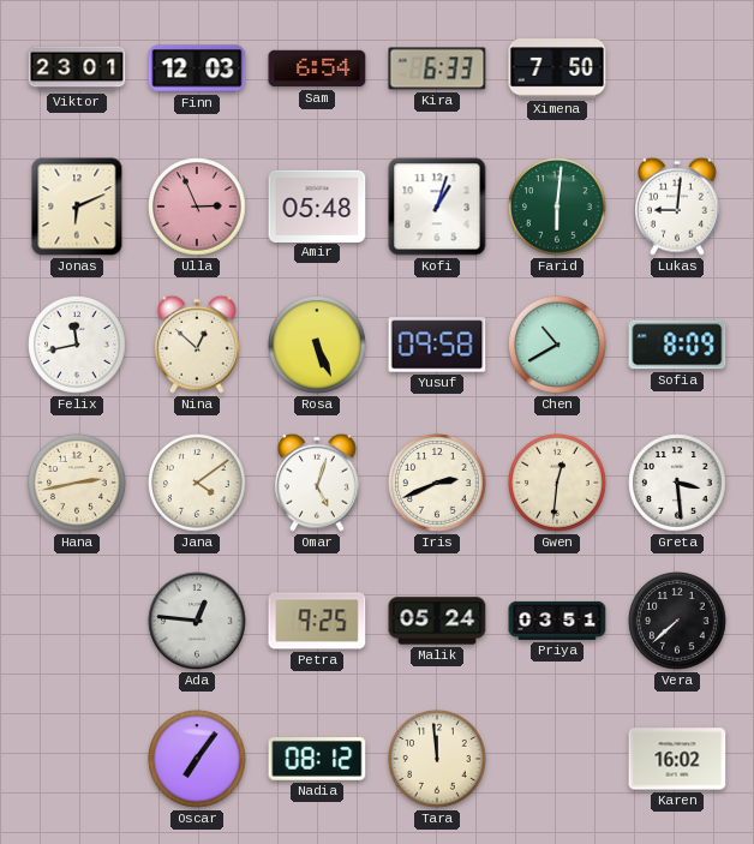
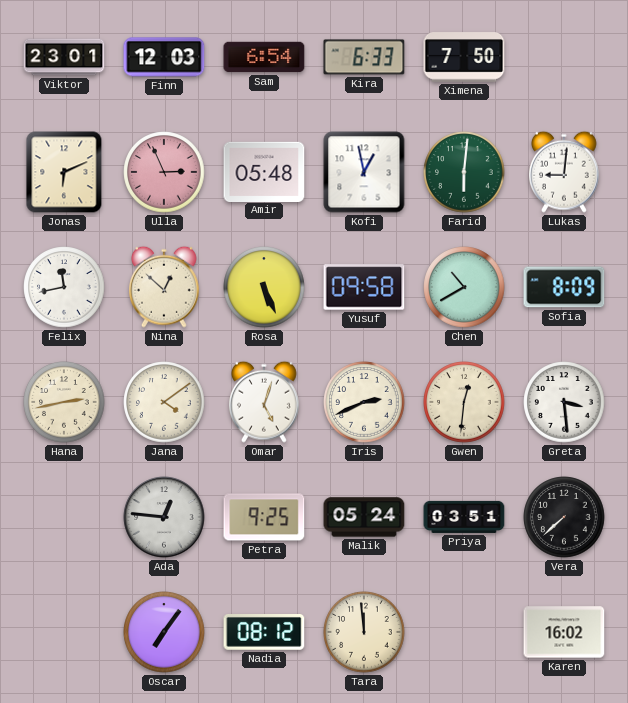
Kofi: 1:03 -> 12:58 (364, 172)
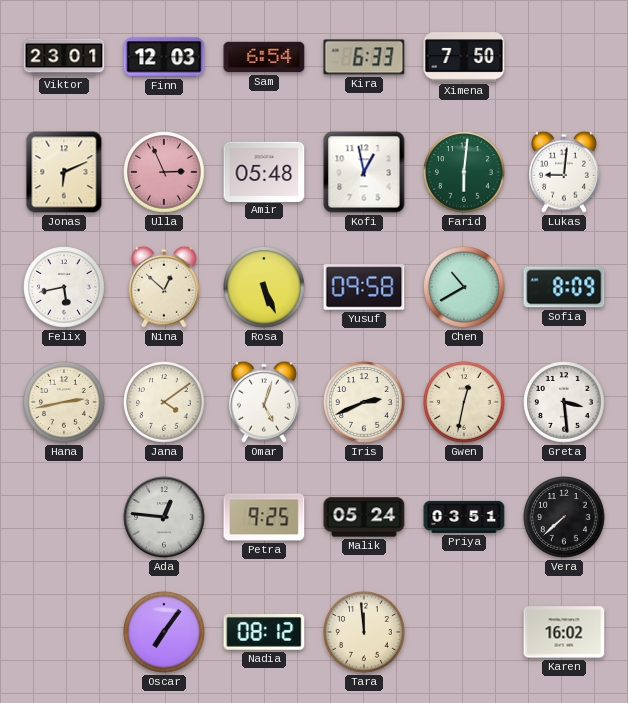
Felix: 11:43 -> 5:43 (64, 287)
Gwen: 12:31 -> 12:32 (464, 402)
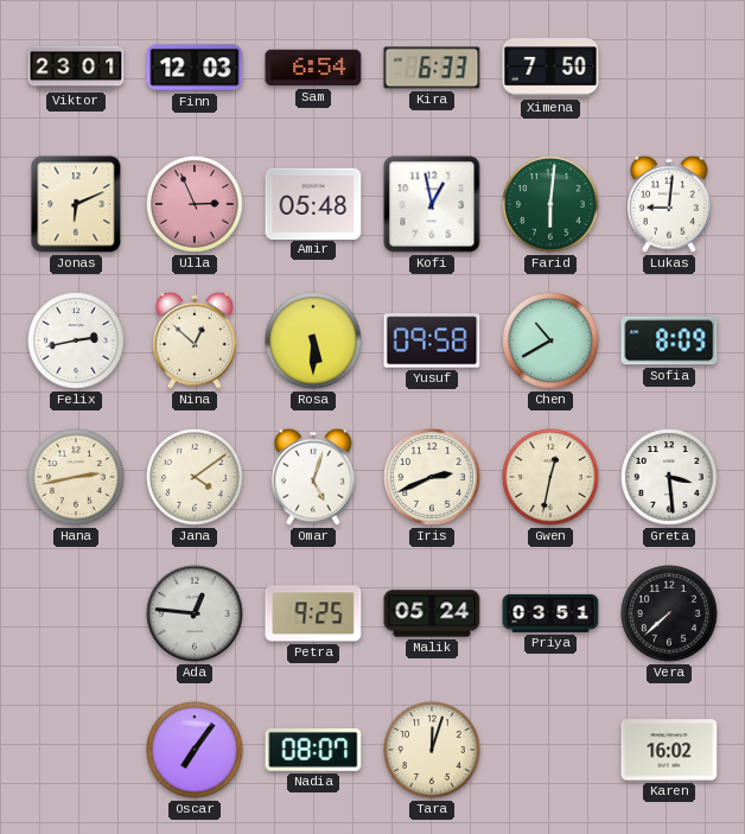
Felix: 5:43 -> 2:43 (76, 340)
Rosa: 5:26 -> 5:30 (313, 340)
Nadia: 08:12 -> 08:07 (313, 751)
Tara: 11:59 -> 12:03 (432, 750)
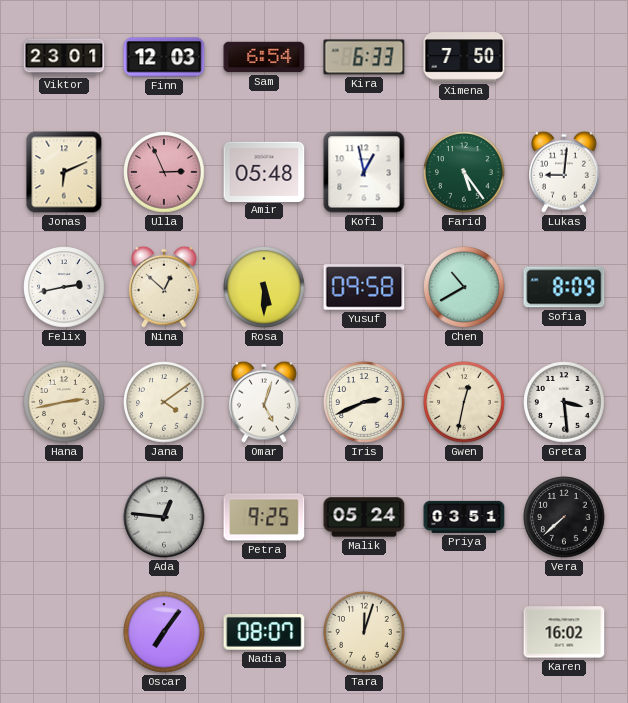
Farid: 6:01 -> 5:24 (464, 172)
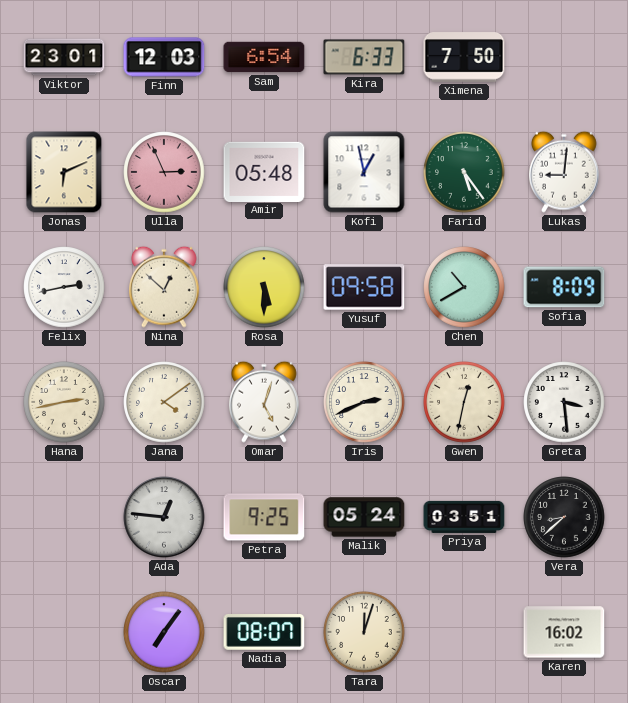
Vera: 7:38 -> 8:38 (564, 517)
